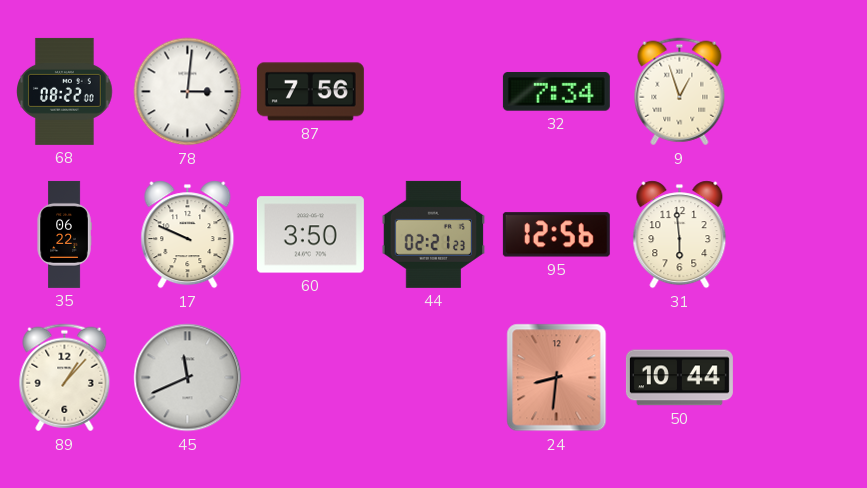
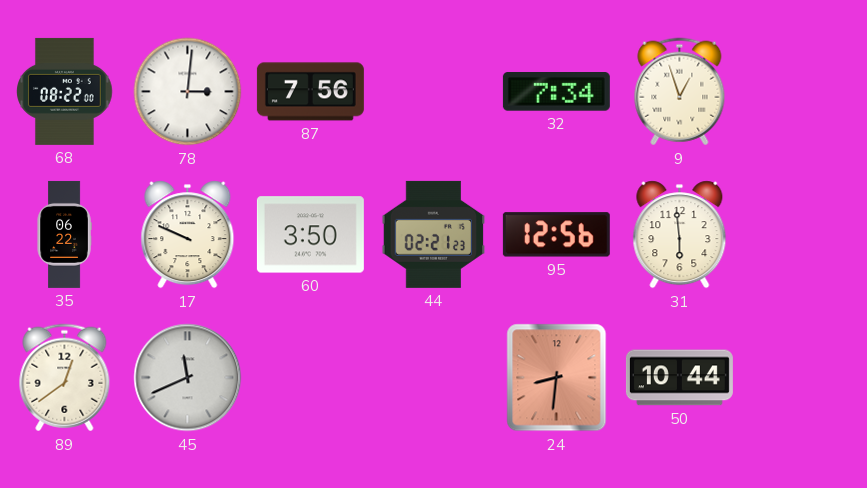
89: 1:07 -> 12:39 (65, 378)
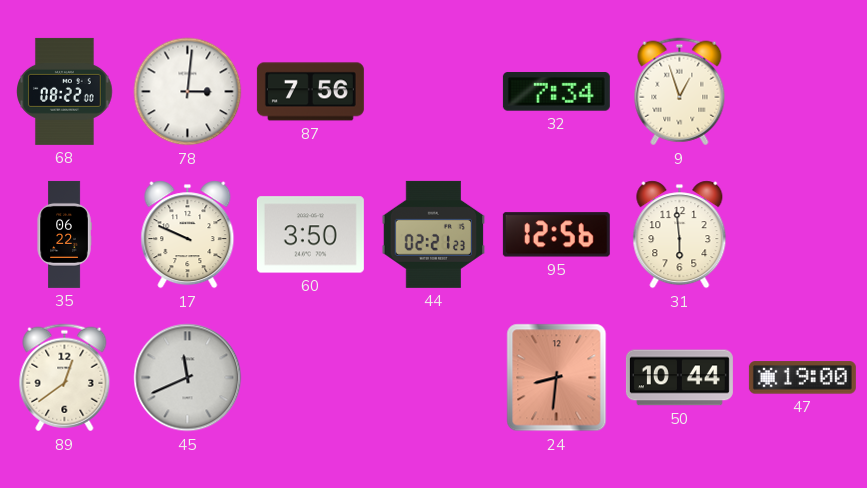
47: none -> 19:00 (802, 378)
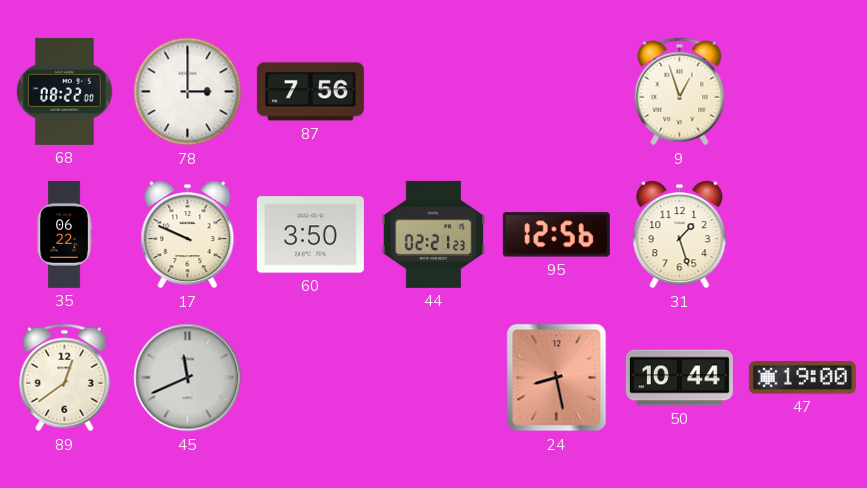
78: 3:01 -> 3:00 (188, 92)
32: 7:34 -> none (556, 92)
31: 5:59 -> 1:27 (680, 235)
24: 8:31 -> 8:28 (557, 378)
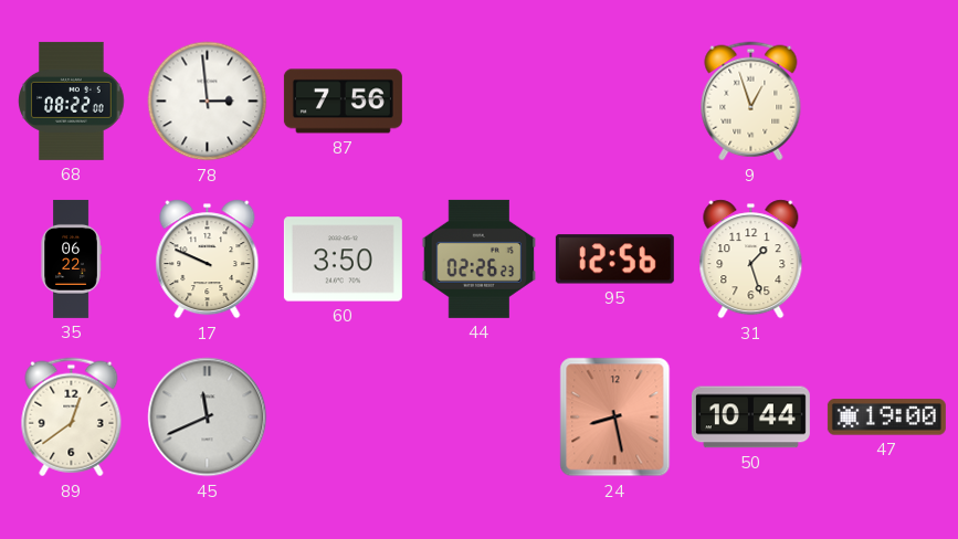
78: 3:00 -> 2:59 (208, 102)
44: 02:21 -> 02:26 (480, 258)
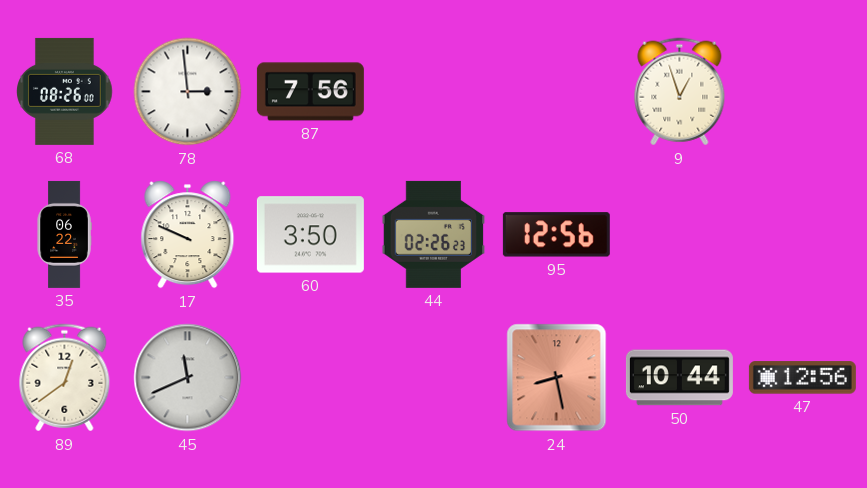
68: 08:22 -> 08:26 (65, 91)
31: 1:27 -> none (751, 260)
47: 19:00 -> 12:56 (802, 378)
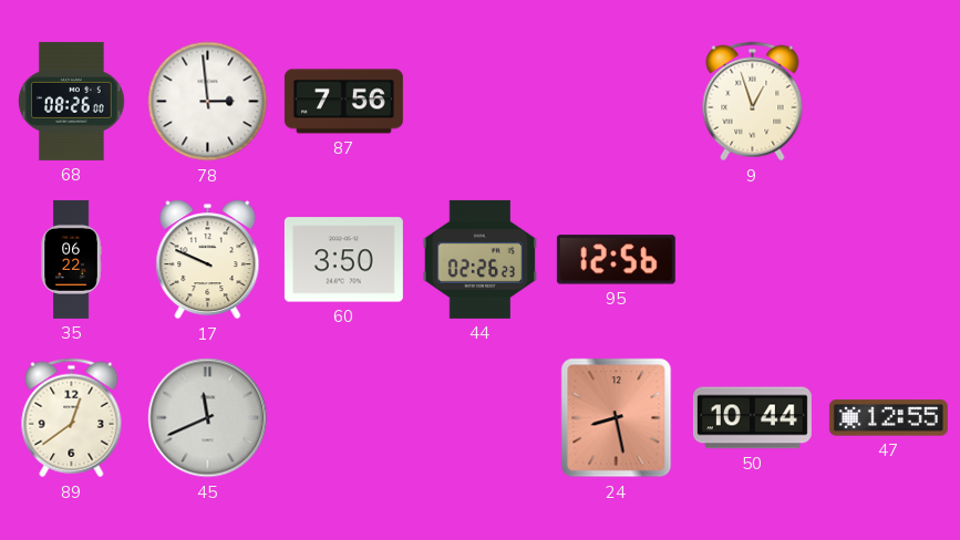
47: 12:56 -> 12:55 (888, 418)
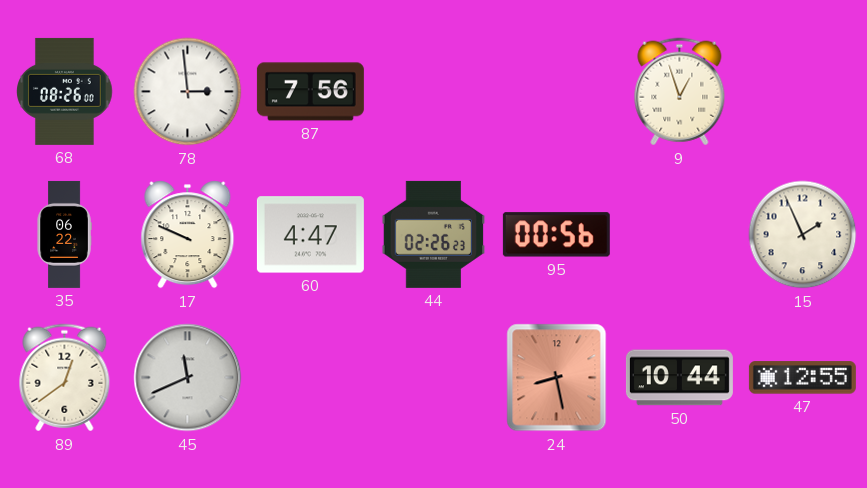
60: 3:50 -> 4:47 (310, 235)
95: 12:56 -> 00:56 (556, 235)
15: none -> 1:56 (803, 235)
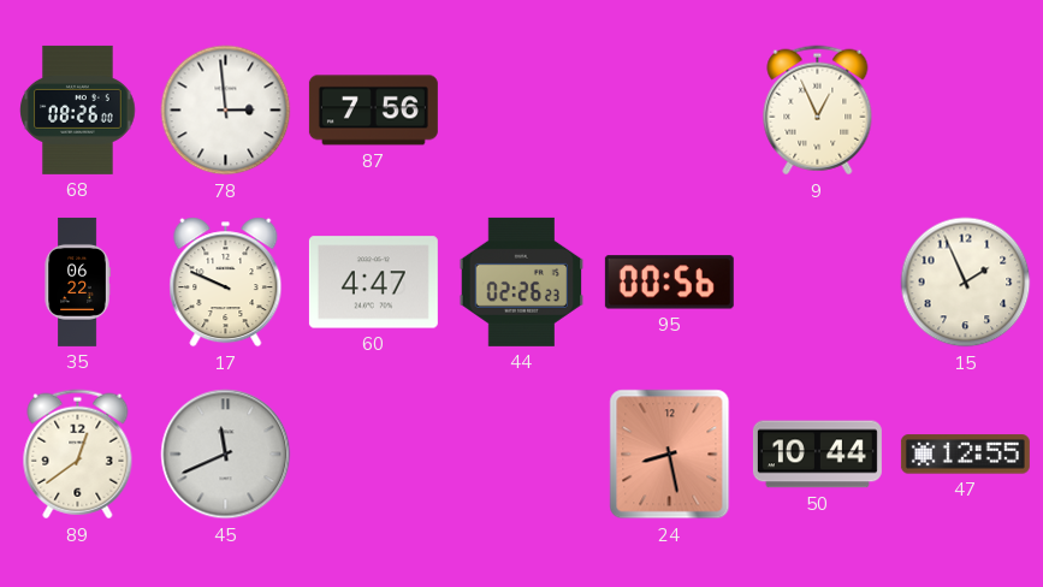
9: 12:57 -> 12:56 (818, 111)
